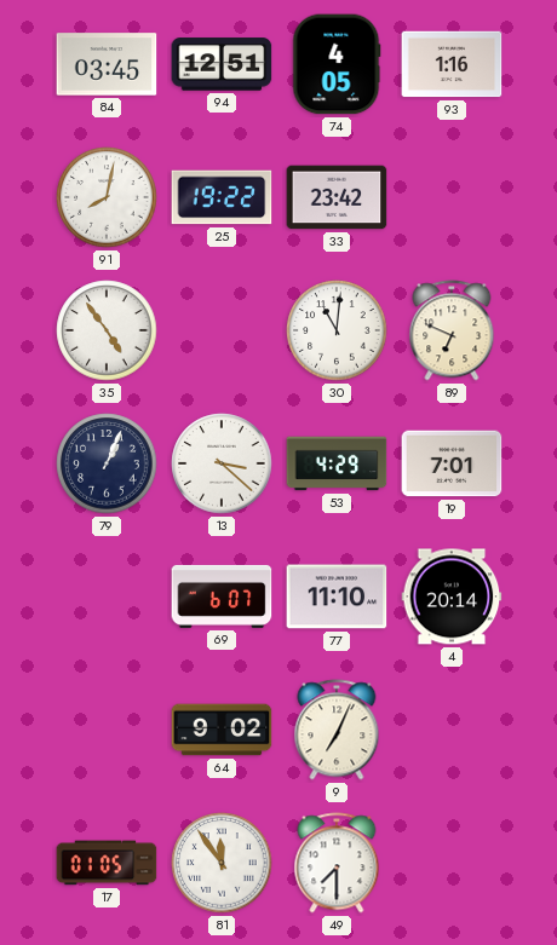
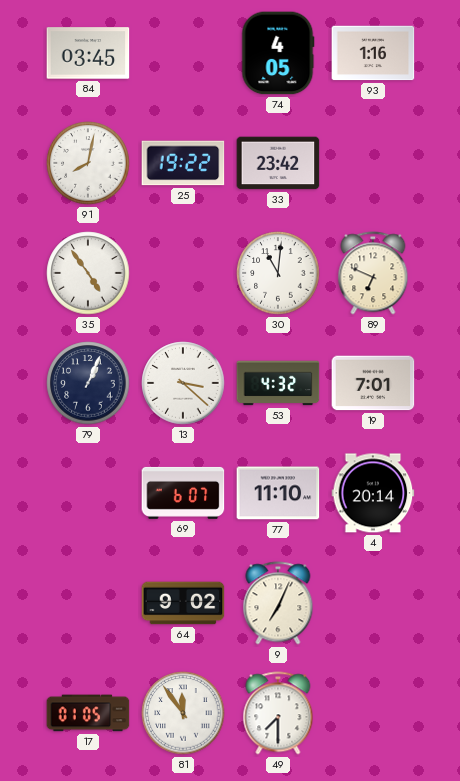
94: 12:51 -> none (222, 64)
53: 4:29 -> 4:32 (278, 383)
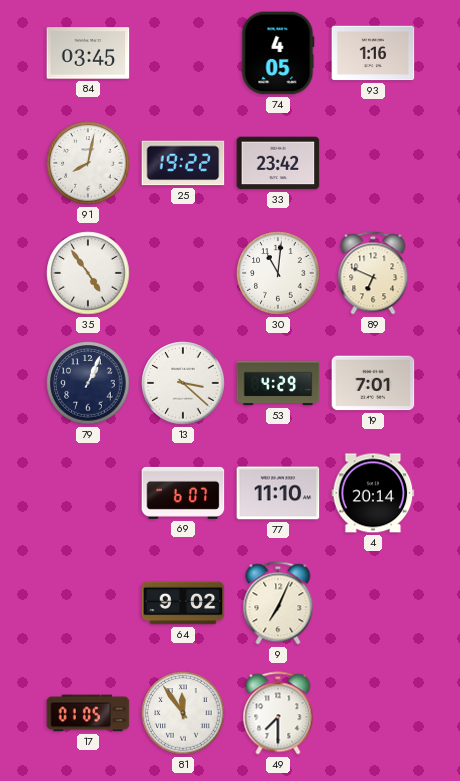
53: 4:32 -> 4:29 (278, 383)
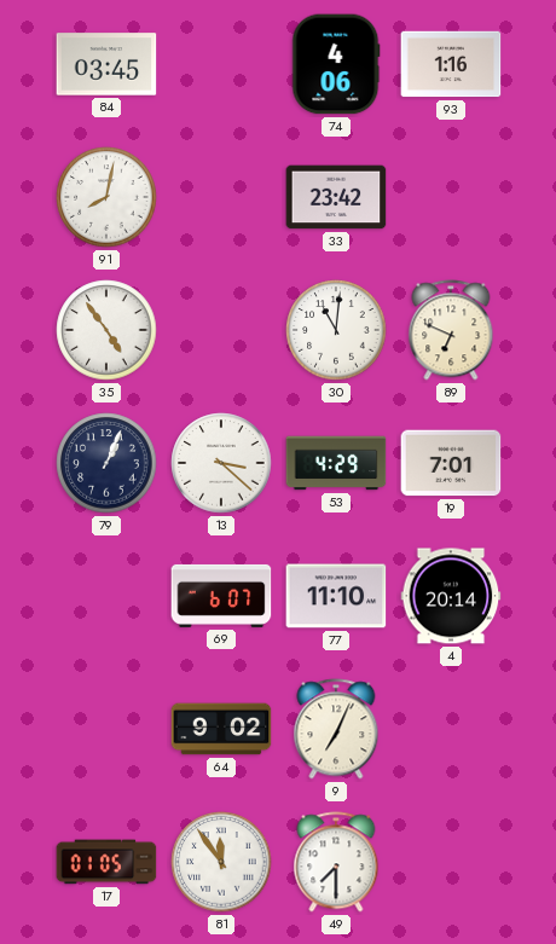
74: 4:05 -> 4:06 (336, 64)
25: 19:22 -> none (183, 163)
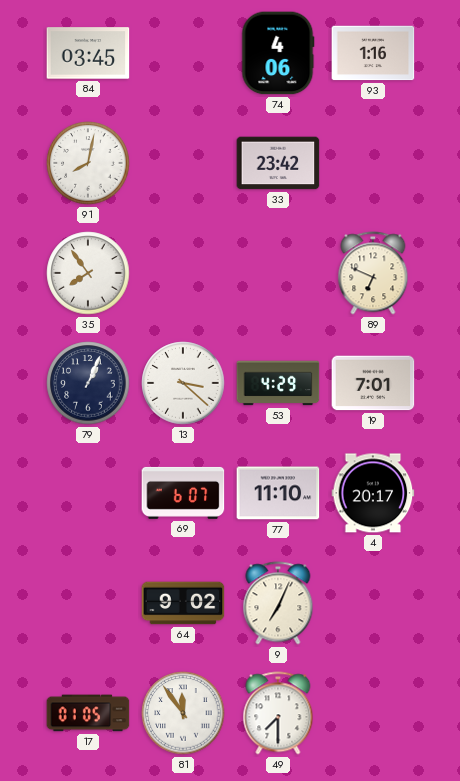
35: 4:54 -> 7:54 (88, 273)
30: 11:01 -> none (336, 330)
4: 20:14 -> 20:17 (373, 493)
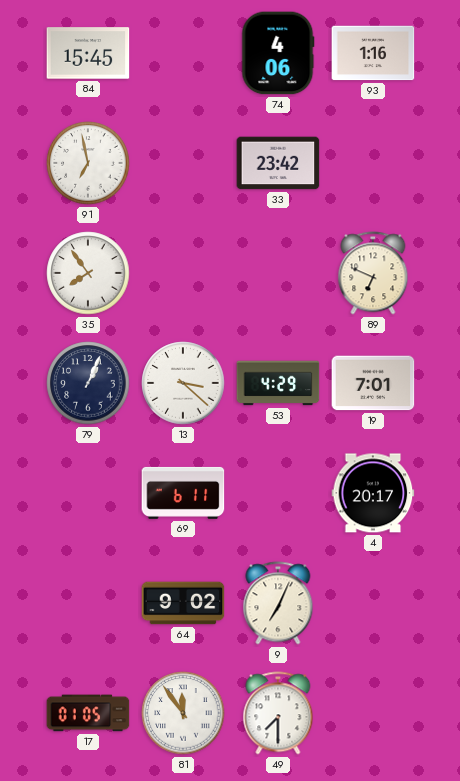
84: 03:45 -> 15:45 (88, 53)
91: 8:02 -> 6:58 (88, 163)
69: 6:07 -> 6:11 (183, 493)
77: 11:10 -> none (278, 493)
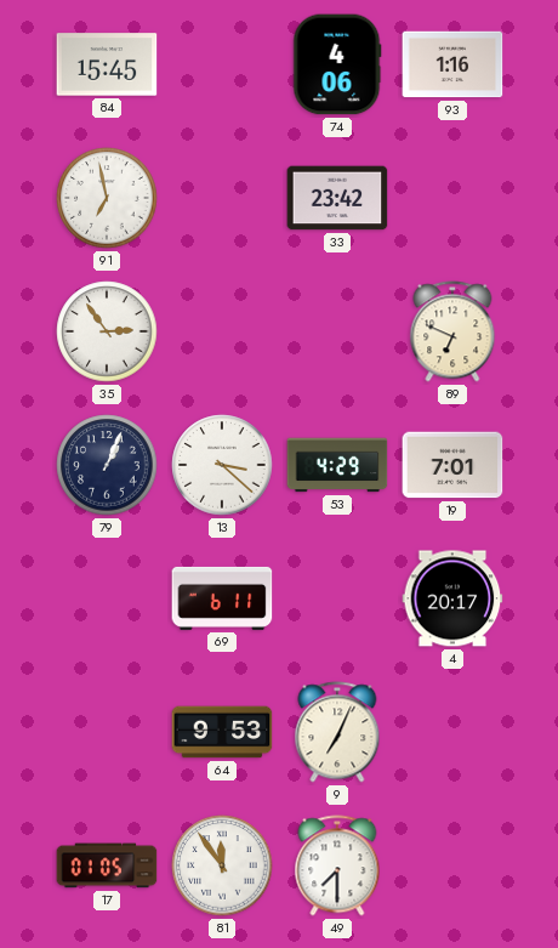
35: 7:54 -> 2:54 (107, 331)
64: 9:02 -> 9:53 (222, 732)
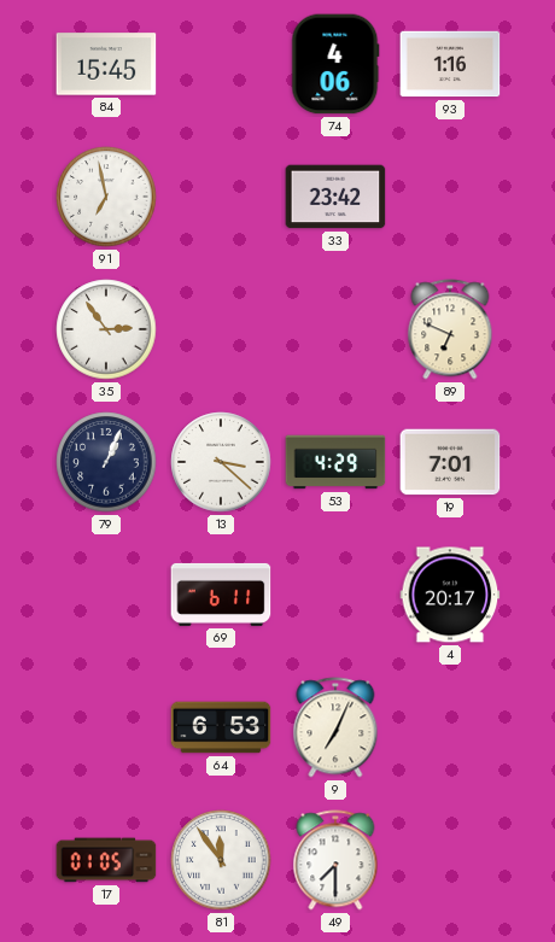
64: 9:53 -> 6:53 (221, 727)
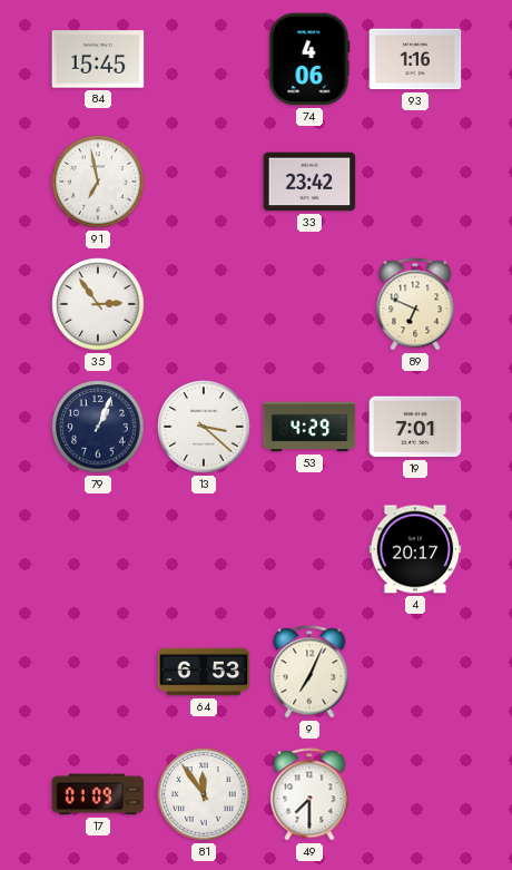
69: 6:11 -> none (221, 595)
17: 01:05 -> 01:09 (98, 794)
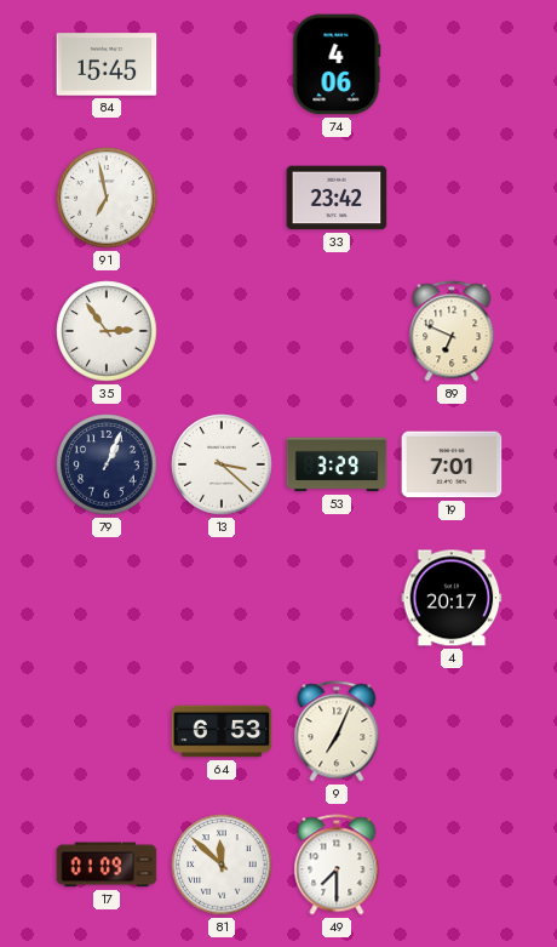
93: 1:16 -> none (415, 59)
53: 4:29 -> 3:29 (337, 464)
81: 11:54 -> 11:52 (222, 865)
